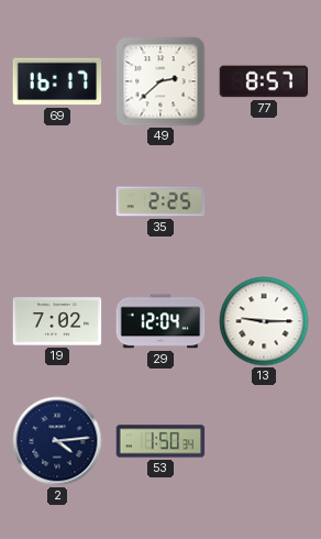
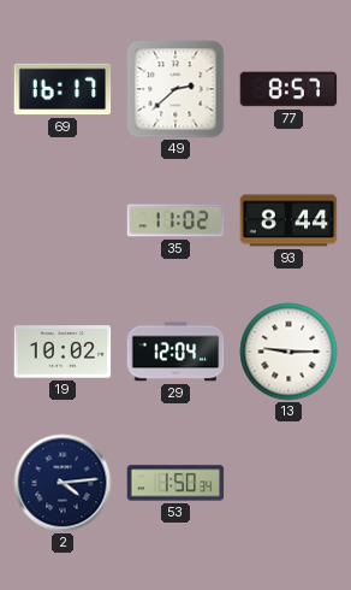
35: 2:25 -> 11:02 (175, 220)
93: none -> 8:44 (288, 220)
19: 7:02 -> 10:02 (63, 352)
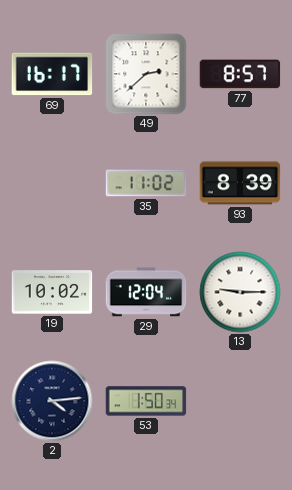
93: 8:44 -> 8:39 (240, 183)
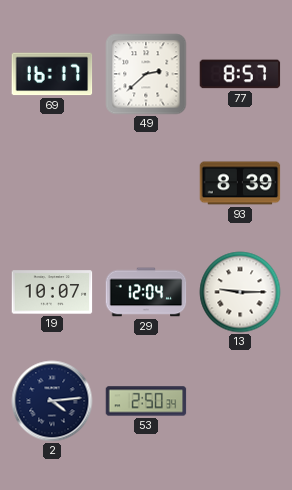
35: 11:02 -> none (146, 183)
19: 10:02 -> 10:07 (52, 292)
53: 1:50 -> 2:50 (146, 401)
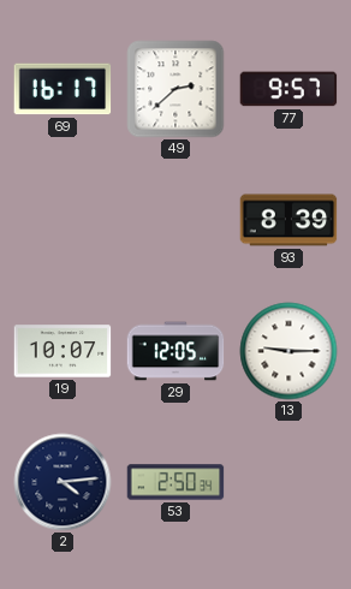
77: 8:57 -> 9:57 (288, 89)
29: 12:04 -> 12:05 (175, 351)
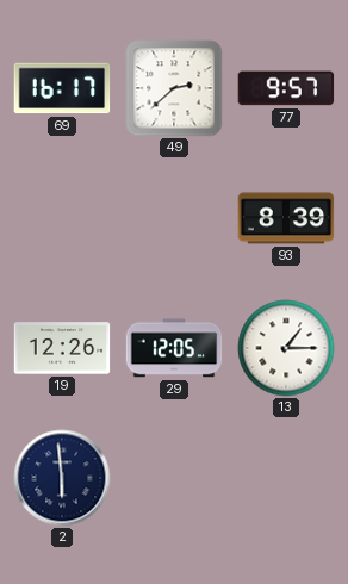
19: 10:07 -> 12:26 (62, 348)
13: 9:15 -> 1:15 (286, 348)
2: 4:14 -> 5:59 (62, 478)
53: 2:50 -> none (175, 482)
